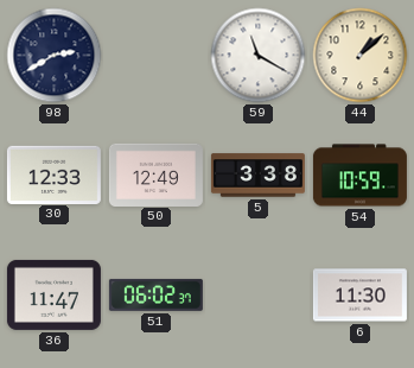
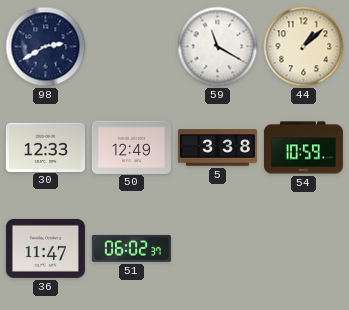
6: 11:30 -> none (359, 296)
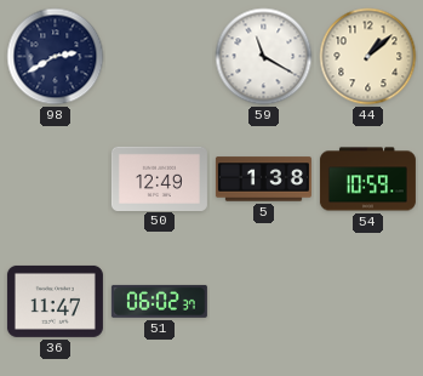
30: 12:33 -> none (45, 147)
5: 3:38 -> 1:38 (263, 180)
